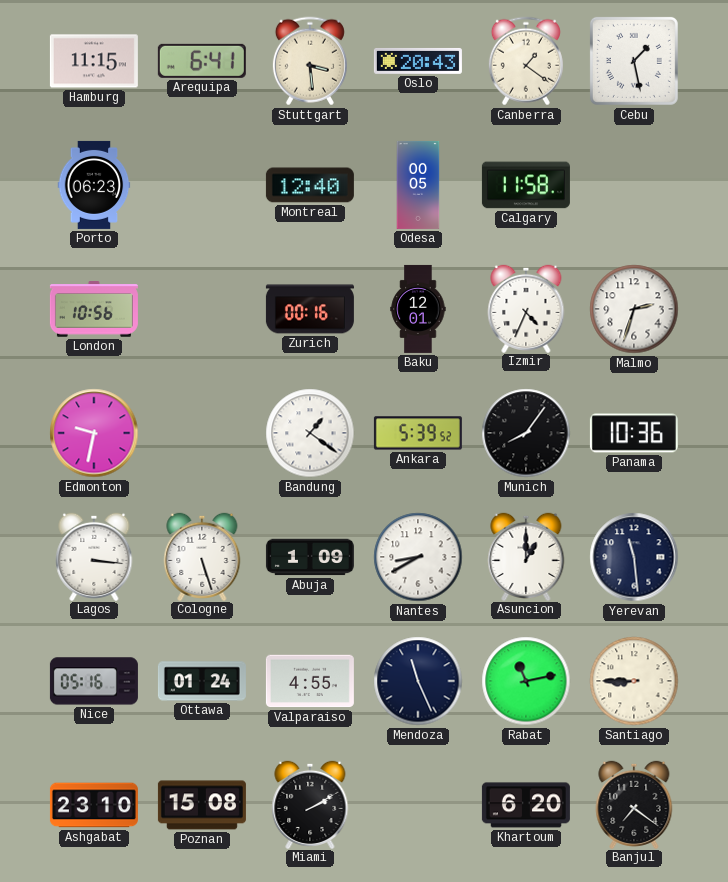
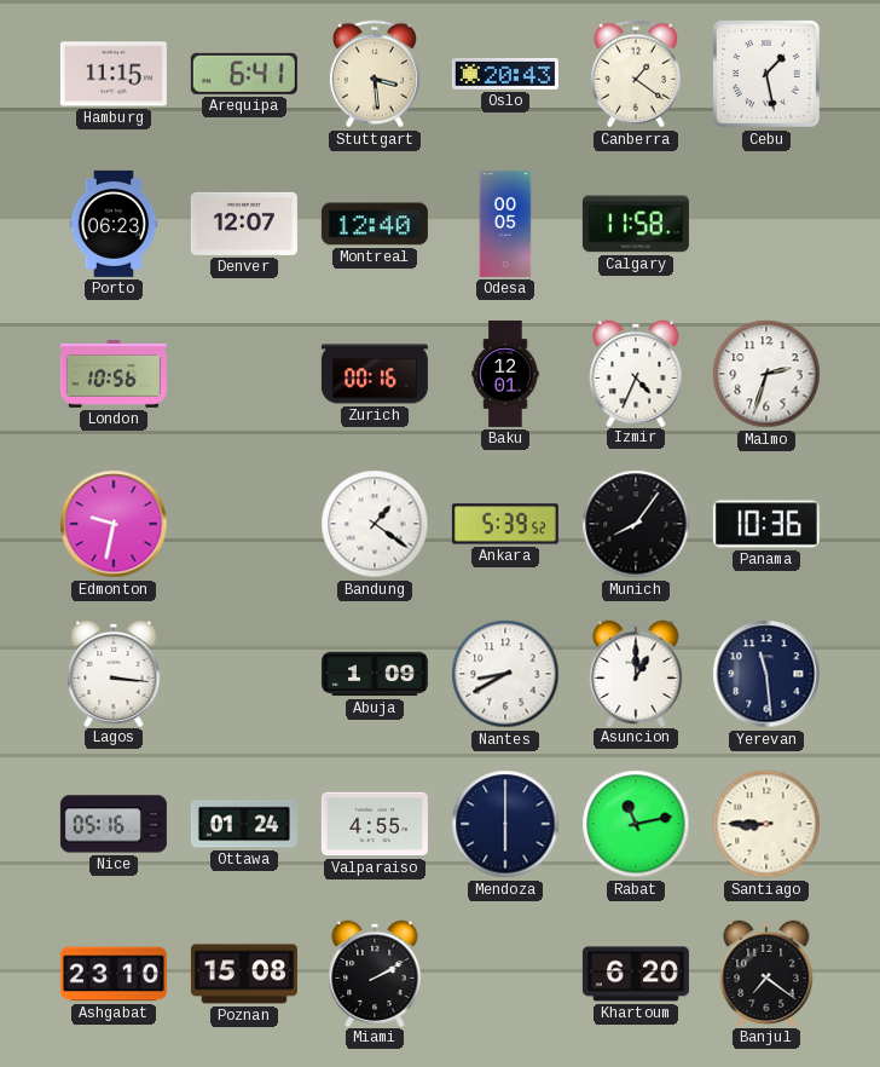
Denver: none -> 12:07 (244, 224)
Cologne: 5:27 -> none (202, 556)
Mendoza: 11:26 -> 6:00 (505, 824)
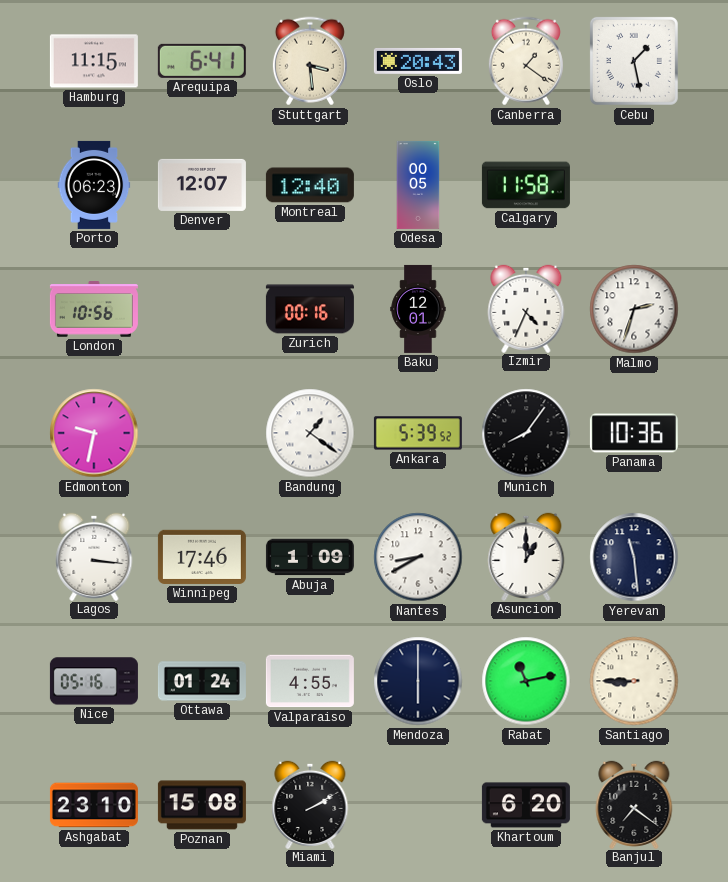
Winnipeg: none -> 17:46 (202, 557)
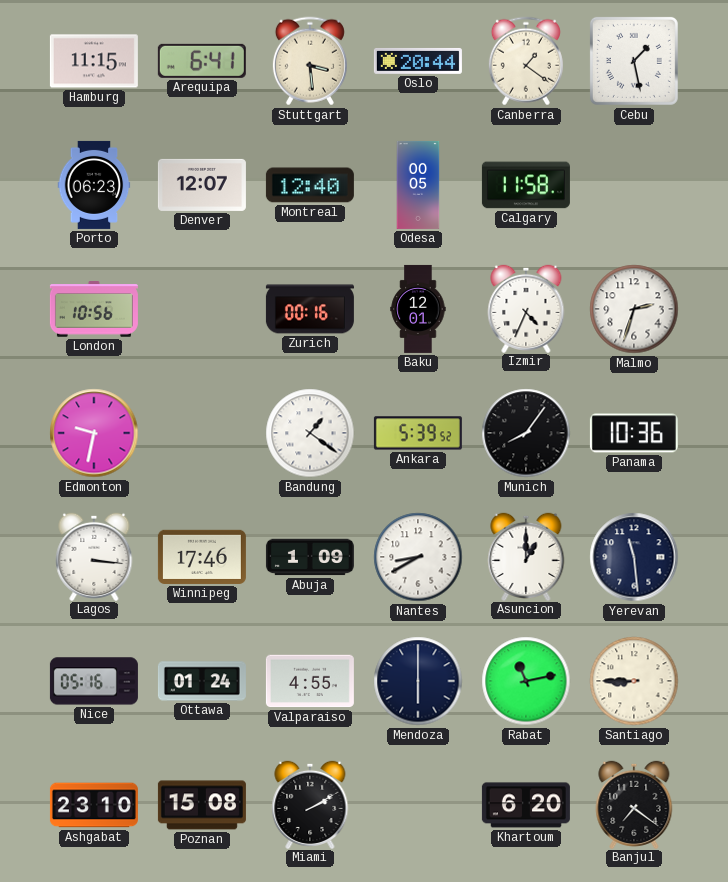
Oslo: 20:43 -> 20:44 (418, 61)
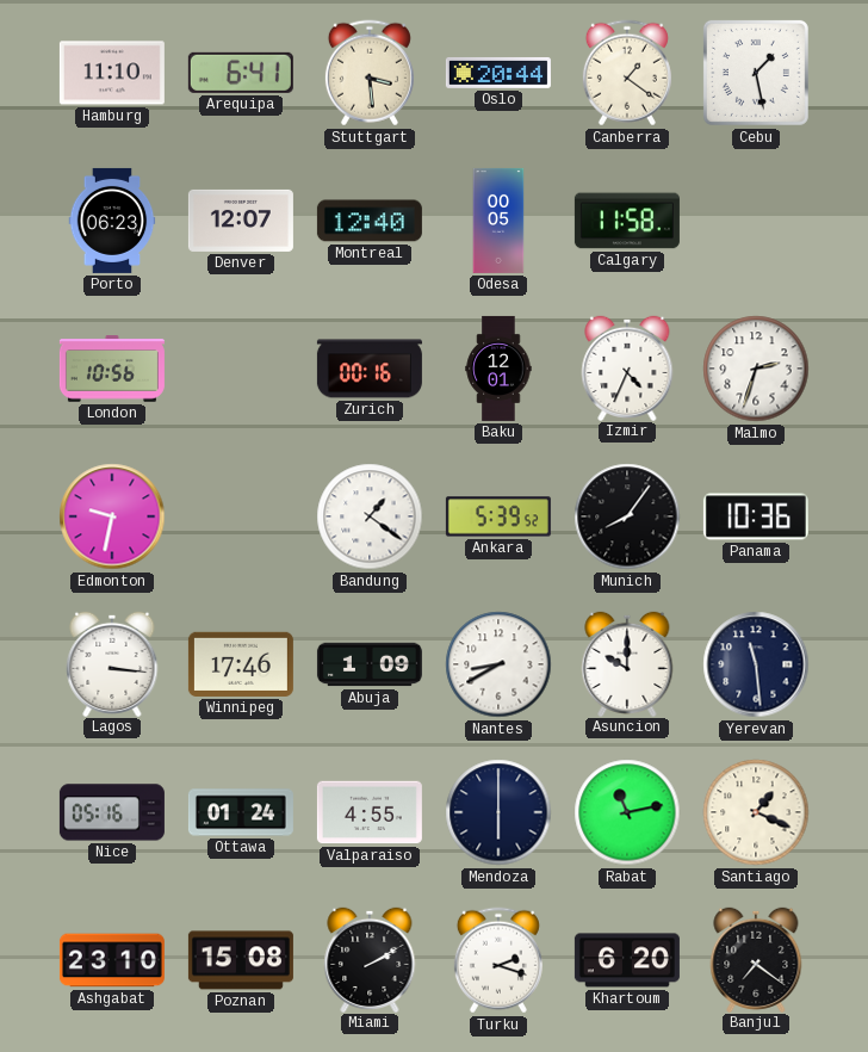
Hamburg: 11:15 -> 11:10 (112, 73)
Asuncion: 1:00 -> 10:00 (627, 663)
Santiago: 8:45 -> 1:19 (756, 812)
Turku: none -> 2:18 (498, 960)
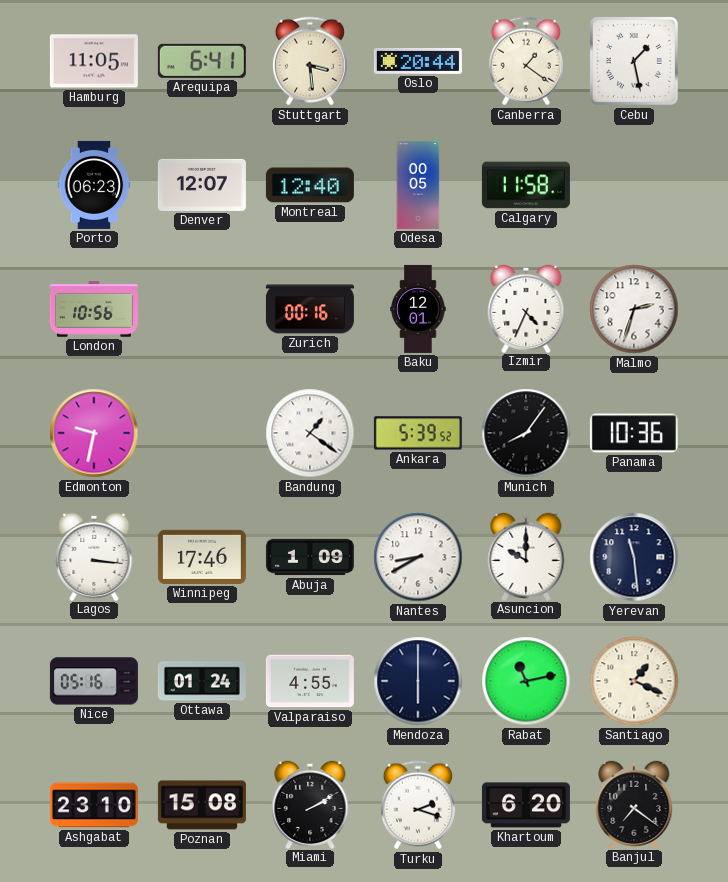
Hamburg: 11:10 -> 11:05 (94, 61)
